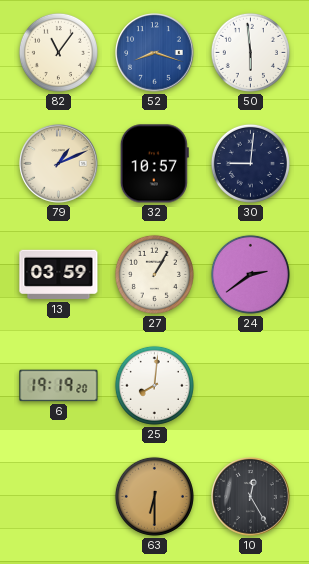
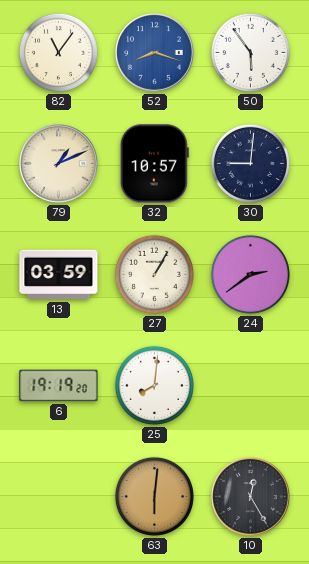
50: 5:59 -> 5:54 (250, 52)
63: 6:30 -> 6:01 (154, 496)
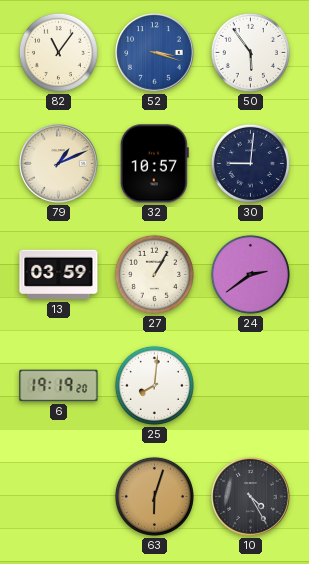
52: 8:18 -> 3:18 (155, 53)
63: 6:01 -> 6:03 (154, 496)
10: 12:25 -> 4:25 (251, 497)
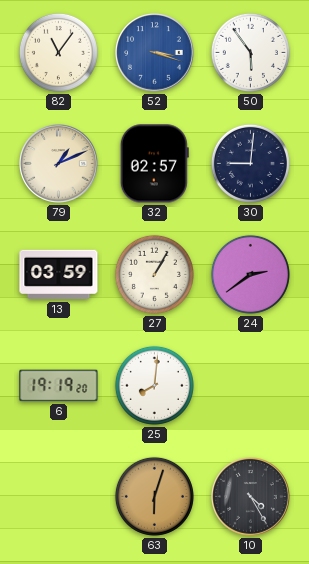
32: 10:57 -> 02:57 (154, 164)
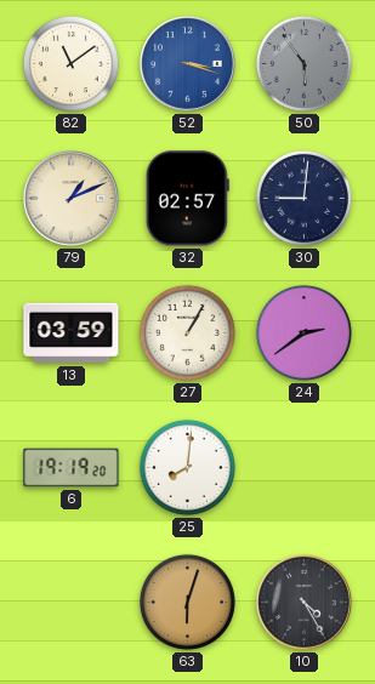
82: 11:06 -> 11:09 (70, 63)
50 dial: white -> grey (303, 63)
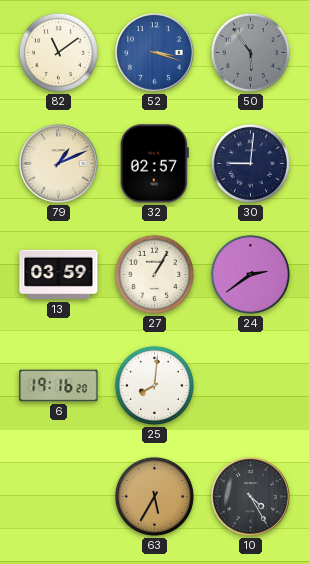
6: 19:19 -> 19:16 (59, 386)
63: 6:03 -> 5:35 (154, 496)
